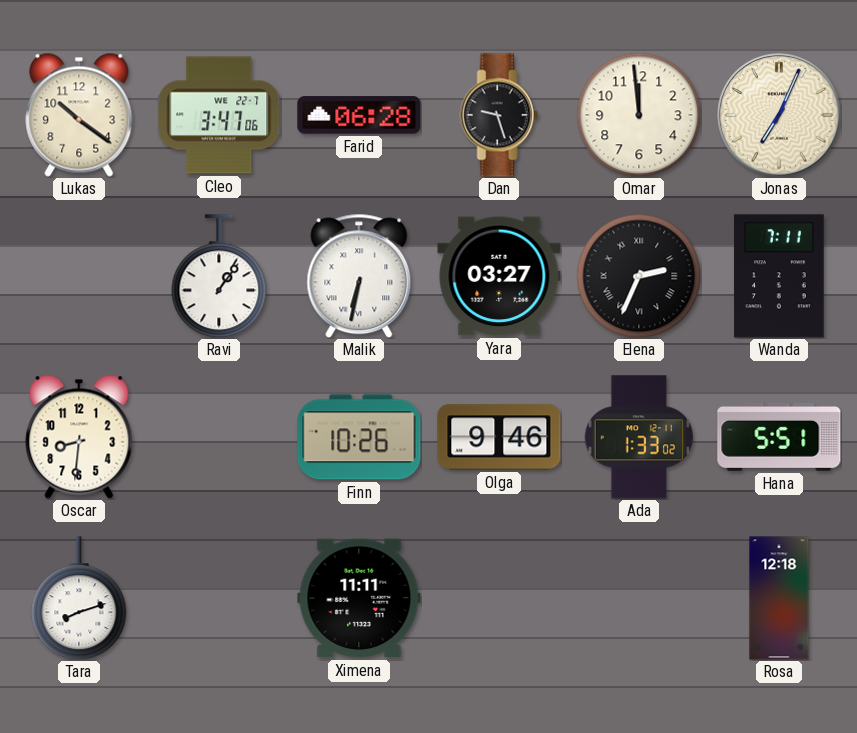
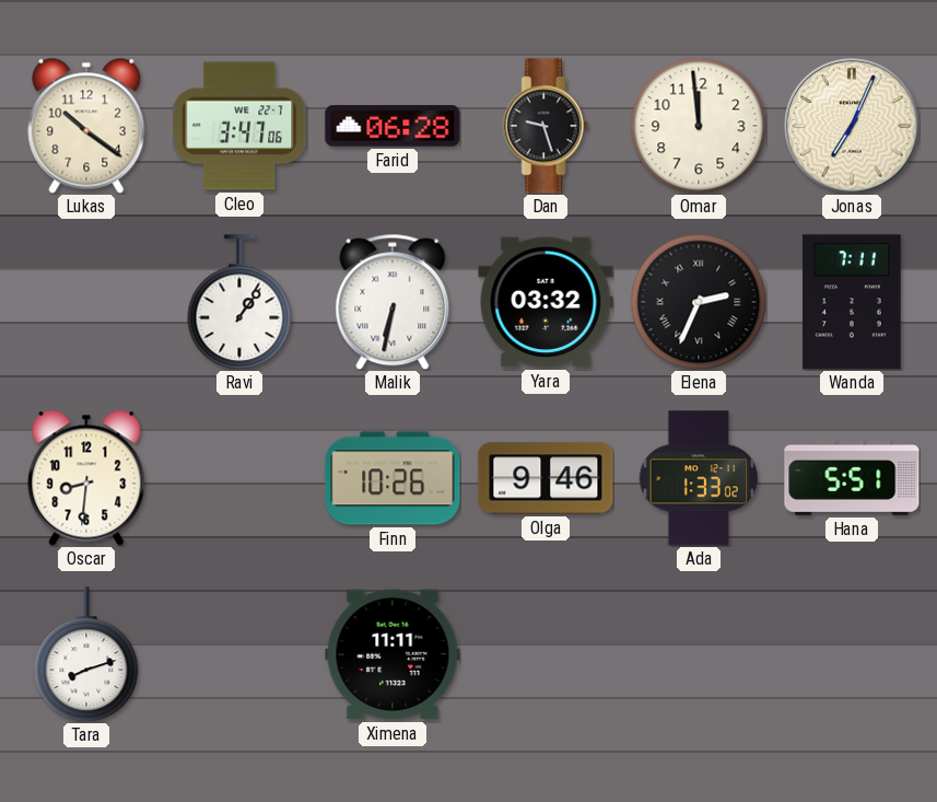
Yara: 03:27 -> 03:32 (546, 302)
Rosa: 12:18 -> none (779, 598)
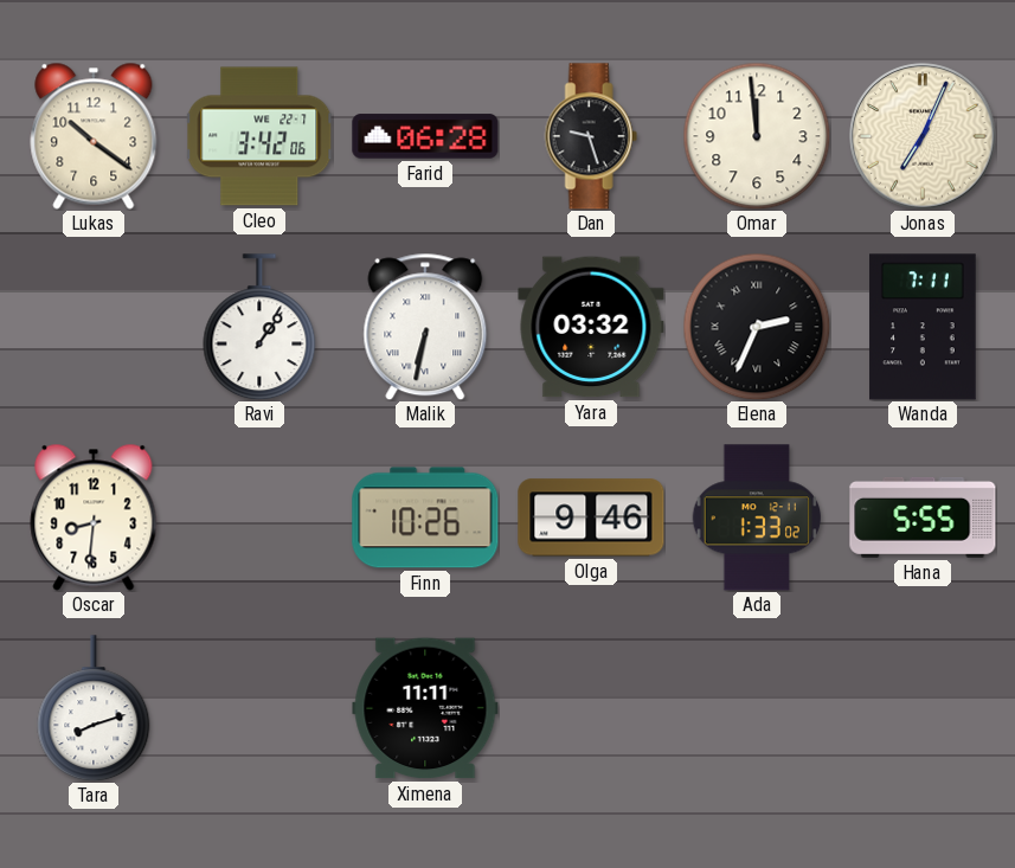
Cleo: 3:47 -> 3:42 (259, 136)
Hana: 5:51 -> 5:55 (923, 517)
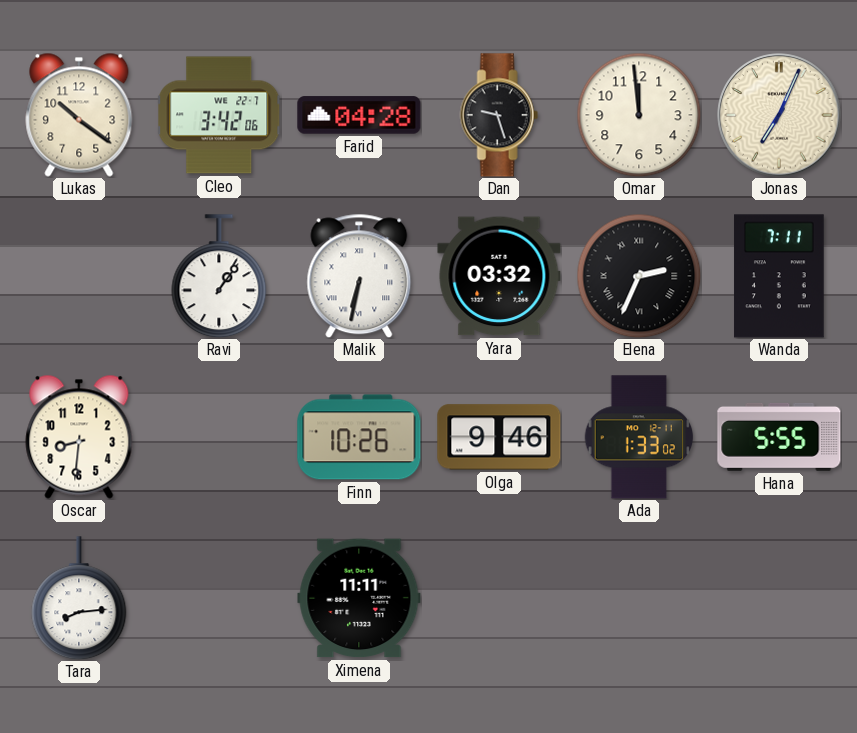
Farid: 06:28 -> 04:28 (359, 115)
Tara: 8:12 -> 8:14 (79, 598)
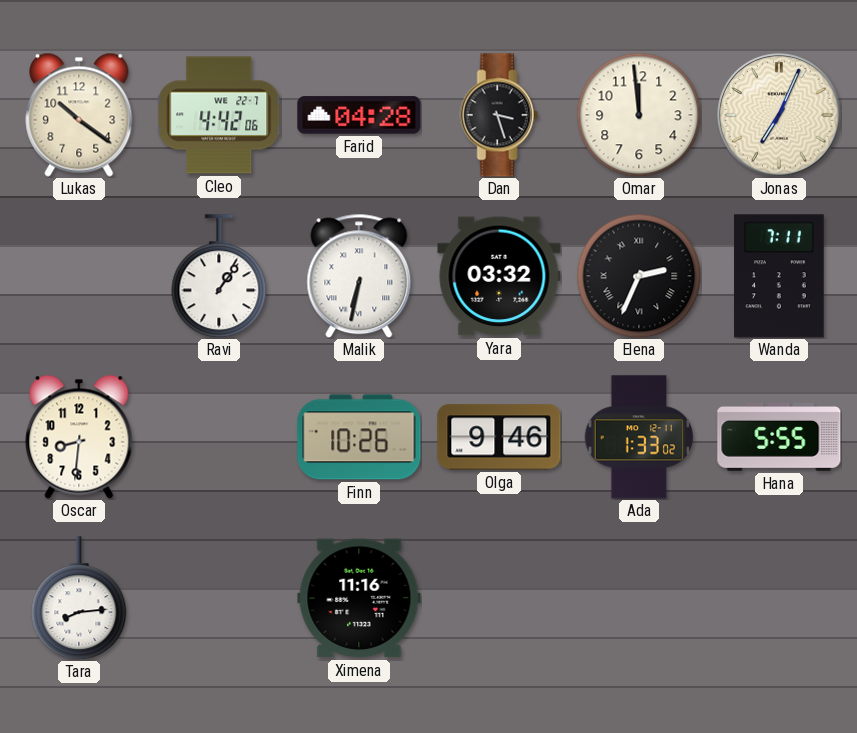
Cleo: 3:42 -> 4:42 (219, 115)
Dan: 9:27 -> 3:27 (499, 115)
Ximena: 11:11 -> 11:16 (359, 598)
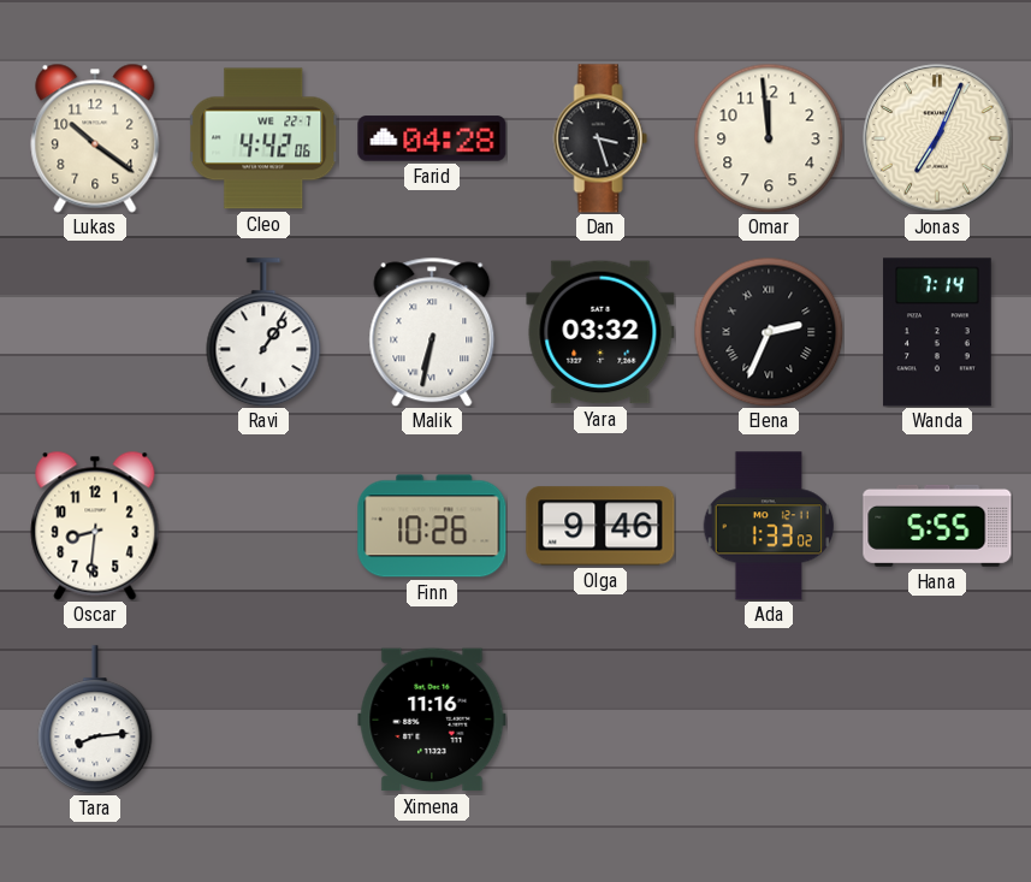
Wanda: 7:11 -> 7:14 (937, 332)
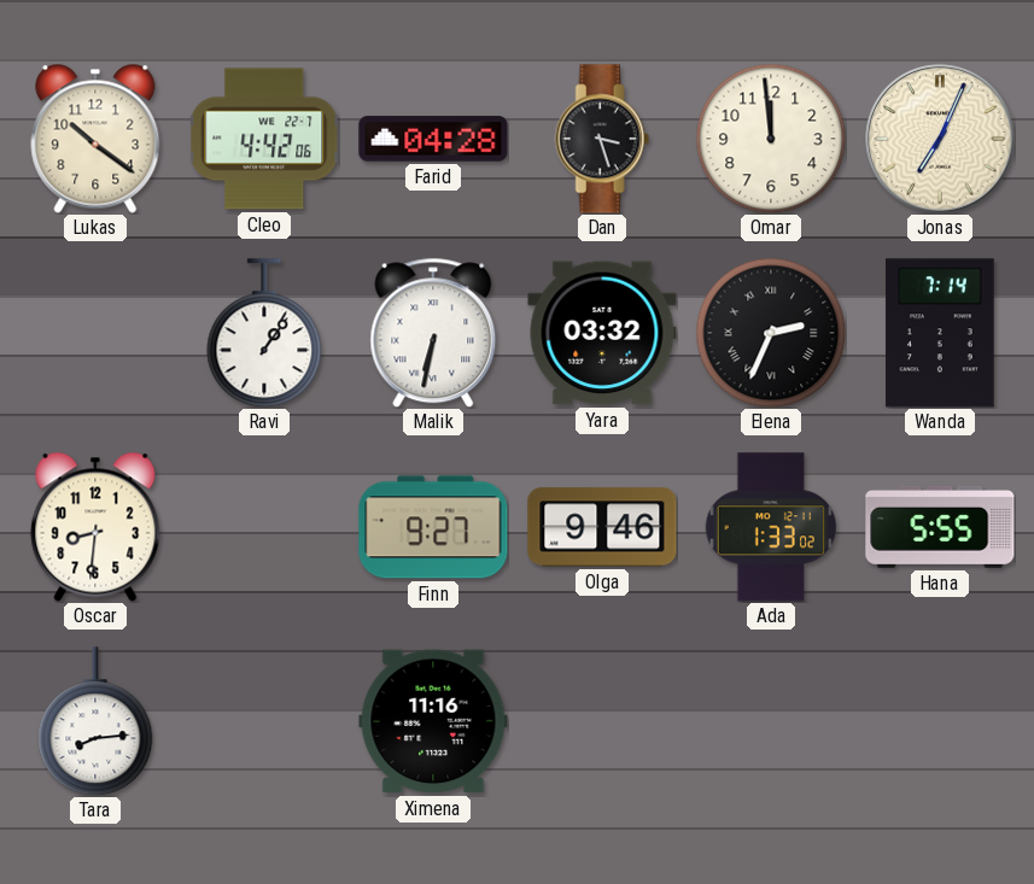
Finn: 10:26 -> 9:27 (433, 527)
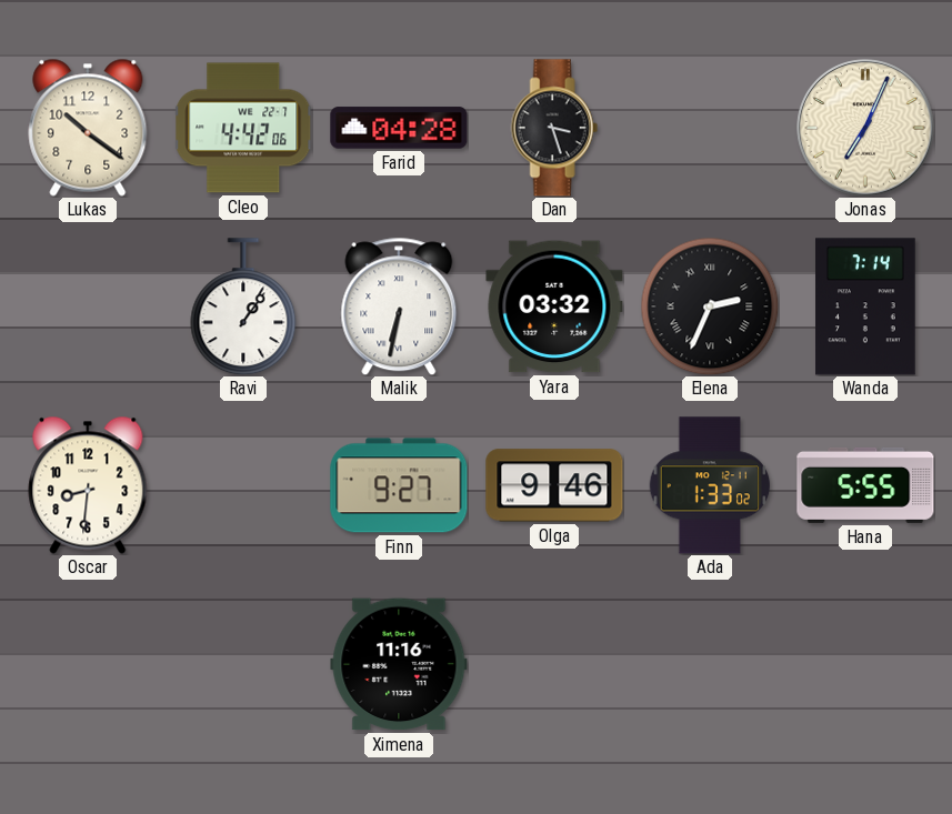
Omar: 11:59 -> none (771, 139)
Tara: 8:14 -> none (95, 721)
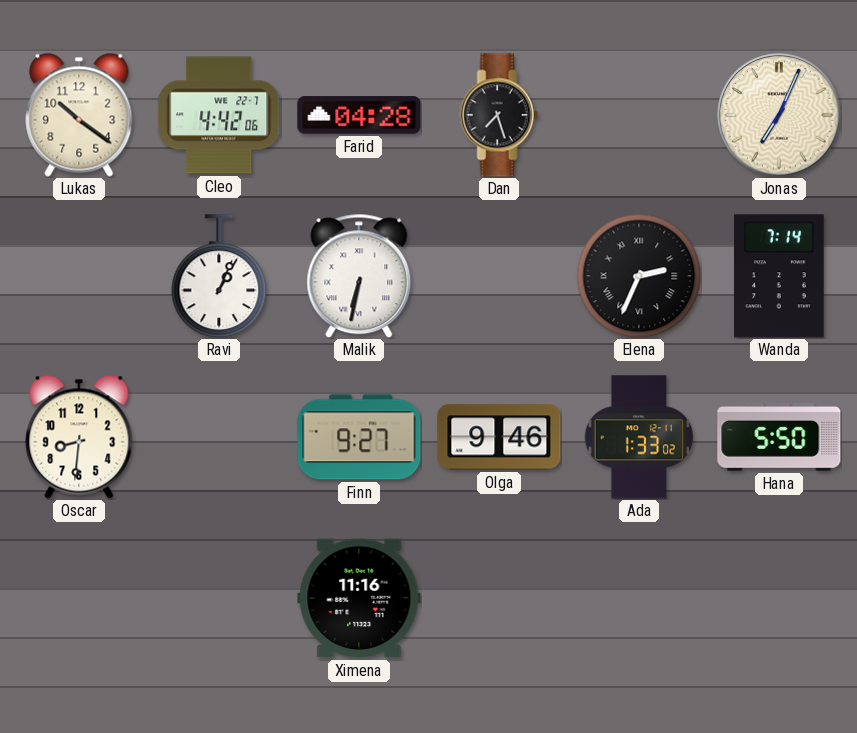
Dan: 3:27 -> 7:27 (499, 115)
Ravi: 1:06 -> 1:04 (219, 276)
Yara: 03:32 -> none (554, 306)
Hana: 5:55 -> 5:50 (779, 437)
